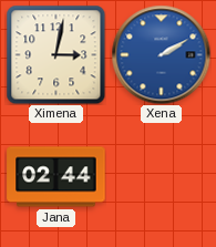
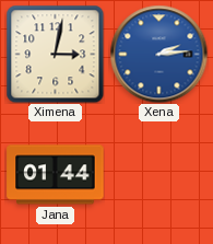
Xena: 2:10 -> 2:14 (158, 54)
Jana: 02:44 -> 01:44 (56, 175)
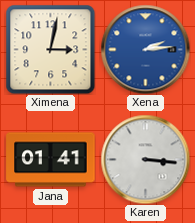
Jana: 01:44 -> 01:41 (51, 160)
Karen: none -> 3:16 (145, 159)
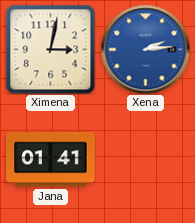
Karen: 3:16 -> none (145, 159)
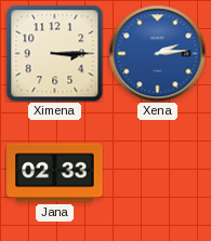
Ximena: 3:02 -> 3:15 (54, 53)
Jana: 01:41 -> 02:33 (55, 173)
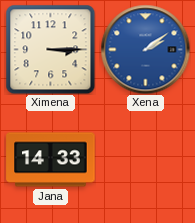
Xena: 2:14 -> 2:09 (145, 49)
Jana: 02:33 -> 14:33 (51, 160)
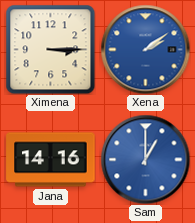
Jana: 14:33 -> 14:16 (51, 160)
Sam: none -> 1:00 (145, 159)
